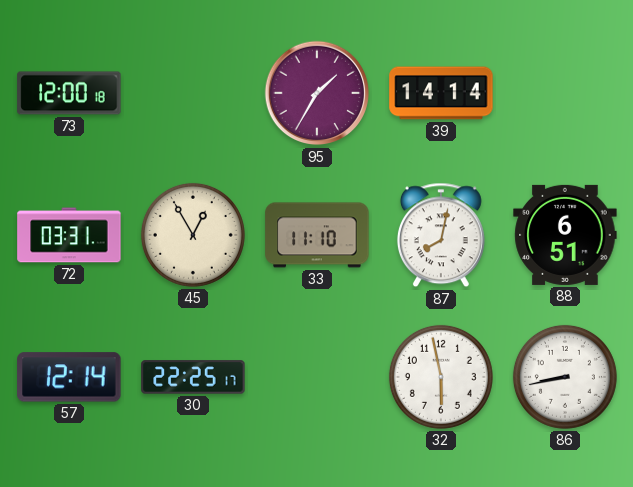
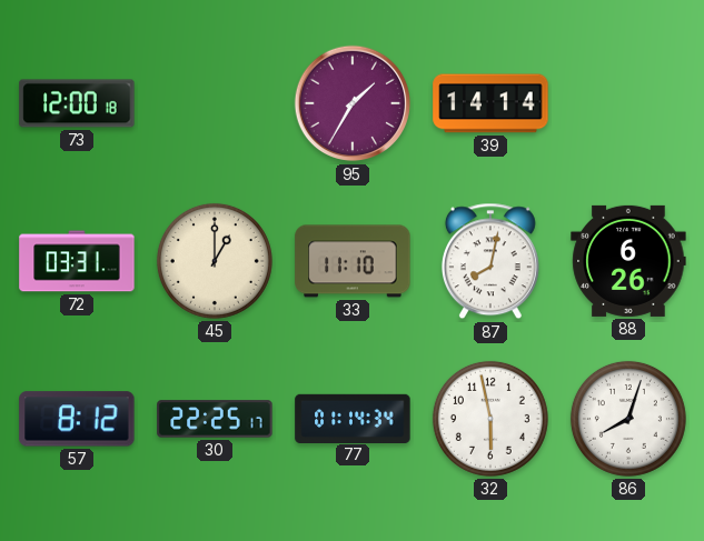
45: 12:55 -> 1:00 (215, 261)
88: 6:51 -> 6:26 (628, 261)
57: 12:14 -> 8:12 (77, 419)
77: none -> 01:14 (353, 418)
86: 8:43 -> 8:03 (628, 419)
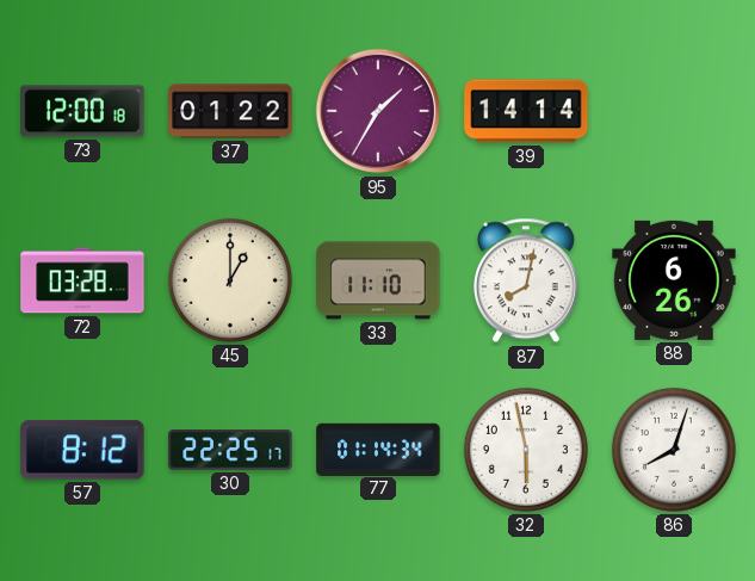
37: none -> 01:22 (230, 111)
72: 03:31 -> 03:28 (82, 280)
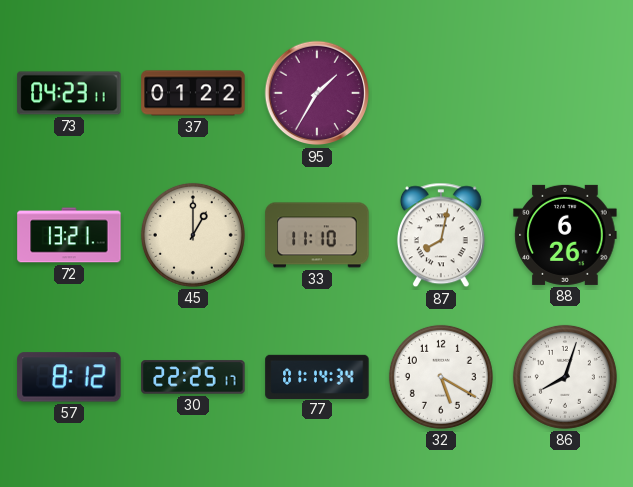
73: 12:00 -> 04:23 (69, 93)
39: 14:14 -> none (526, 111)
72: 03:28 -> 13:21 (69, 235)
32: 5:58 -> 5:20 (441, 377)
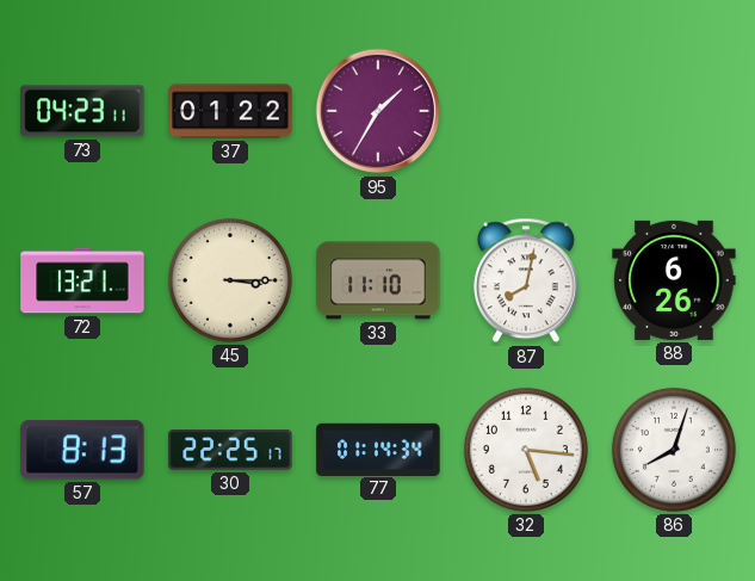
45: 1:00 -> 3:15 (230, 280)
57: 8:12 -> 8:13 (82, 450)
32: 5:20 -> 5:16 (526, 450)
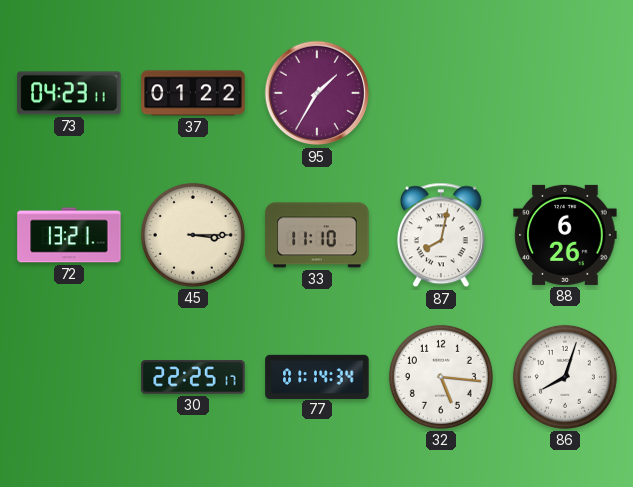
57: 8:13 -> none (82, 450)
